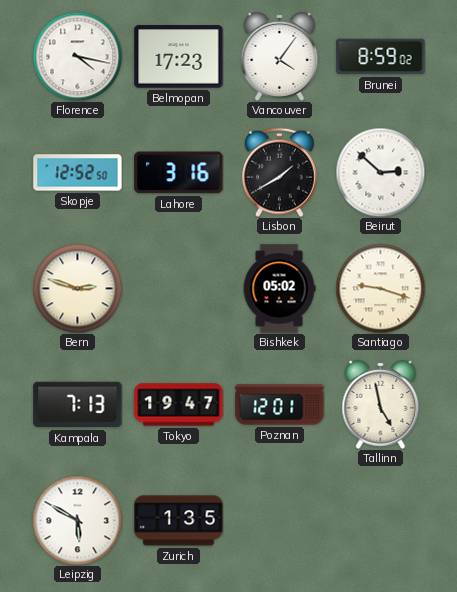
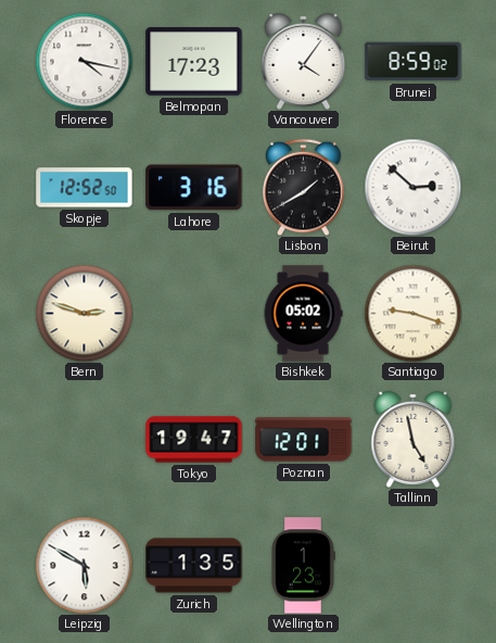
Kampala: 7:13 -> none (78, 405)
Wellington: none -> 1:23 (303, 566)
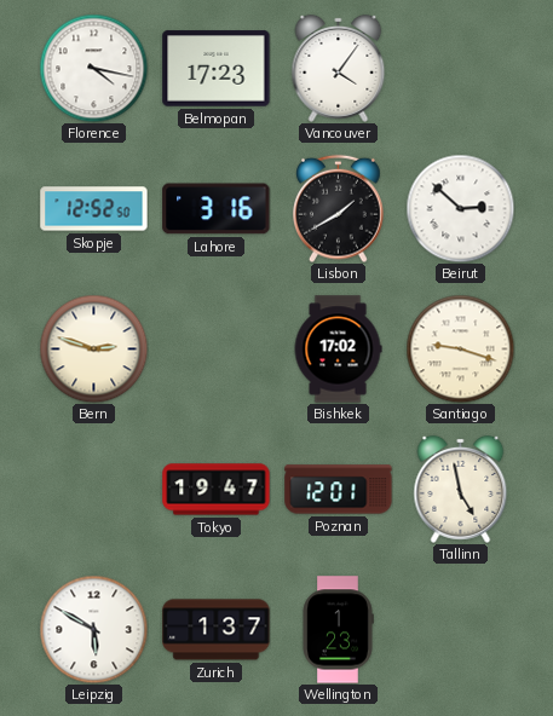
Brunei: 8:59 -> none (414, 62)
Bishkek: 05:02 -> 17:02 (338, 350)
Zurich: 1:35 -> 1:37 (217, 630)
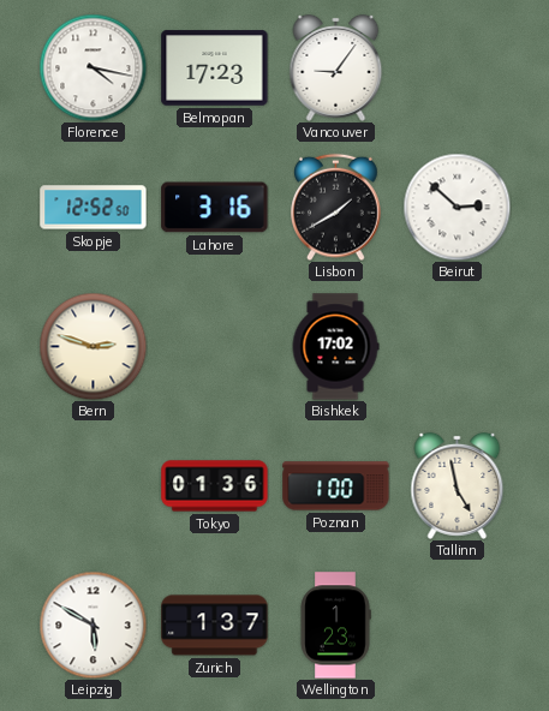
Vancouver: 4:06 -> 9:06 (336, 67)
Santiago: 9:18 -> none (460, 348)
Tokyo: 19:47 -> 01:36 (215, 486)
Poznan: 12:01 -> 1:00 (336, 486)
